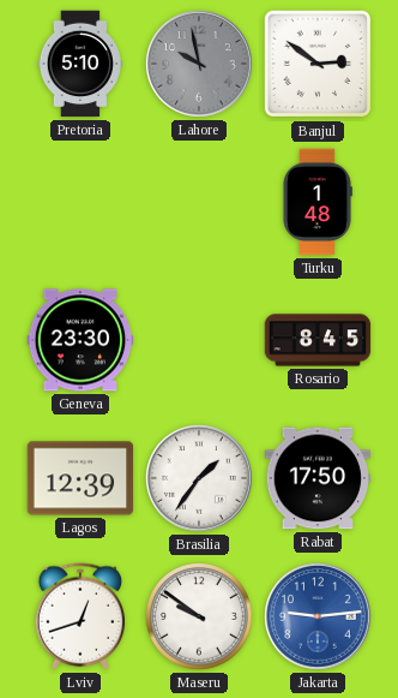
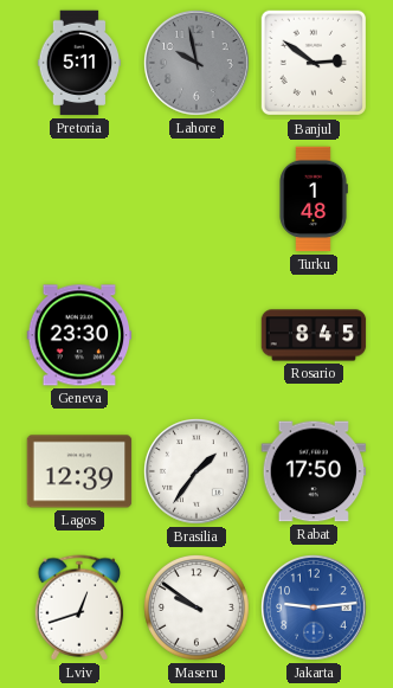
Pretoria: 5:10 -> 5:11 (78, 63)
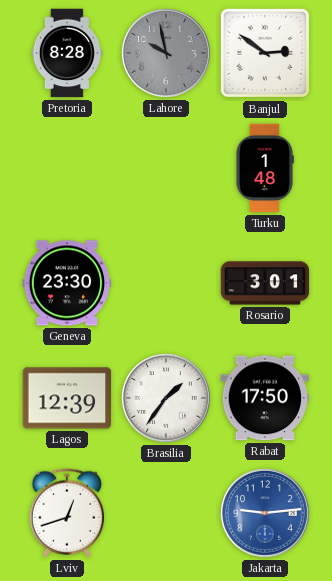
Pretoria: 5:11 -> 8:28 (66, 53)
Rosario: 8:45 -> 3:01 (265, 283)
Maseru: 9:51 -> none (198, 609)
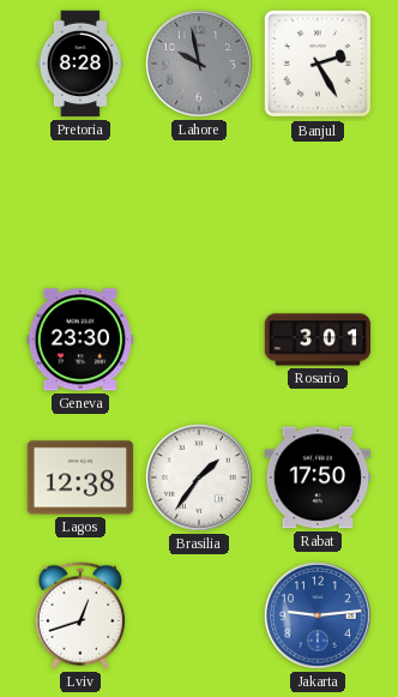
Banjul: 2:51 -> 2:25 (318, 64)
Turku: 1:48 -> none (265, 168)
Lagos: 12:39 -> 12:38 (80, 477)
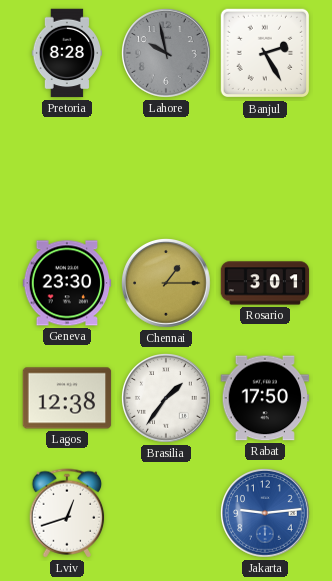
Chennai: none -> 1:15 (167, 284)
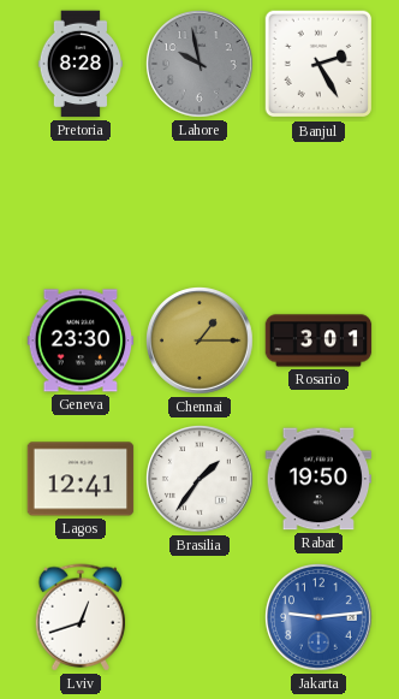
Lagos: 12:38 -> 12:41 (81, 479)
Rabat: 17:50 -> 19:50 (318, 479)
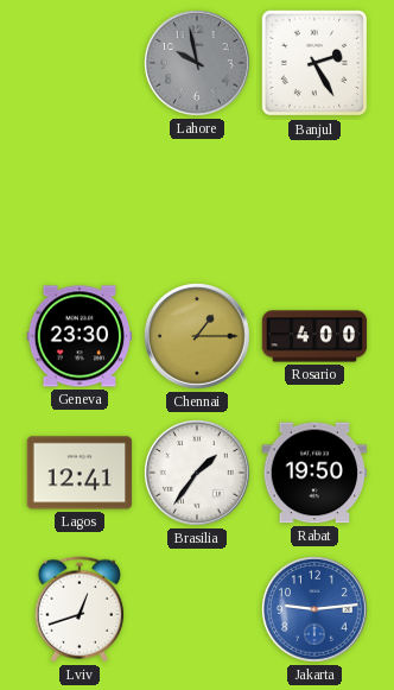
Pretoria: 8:28 -> none (79, 64)
Rosario: 3:01 -> 4:00 (314, 336)
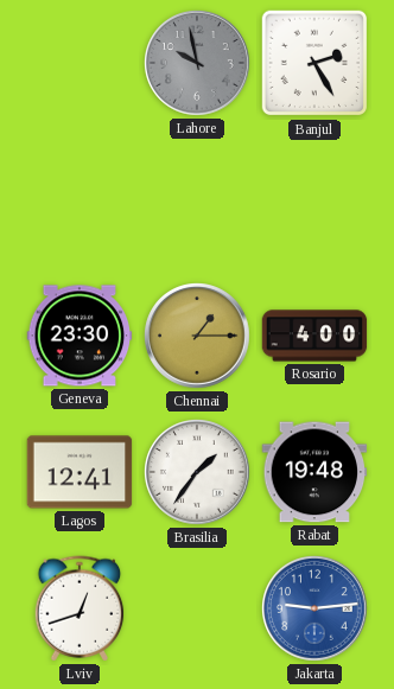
Rabat: 19:50 -> 19:48 (314, 472)
